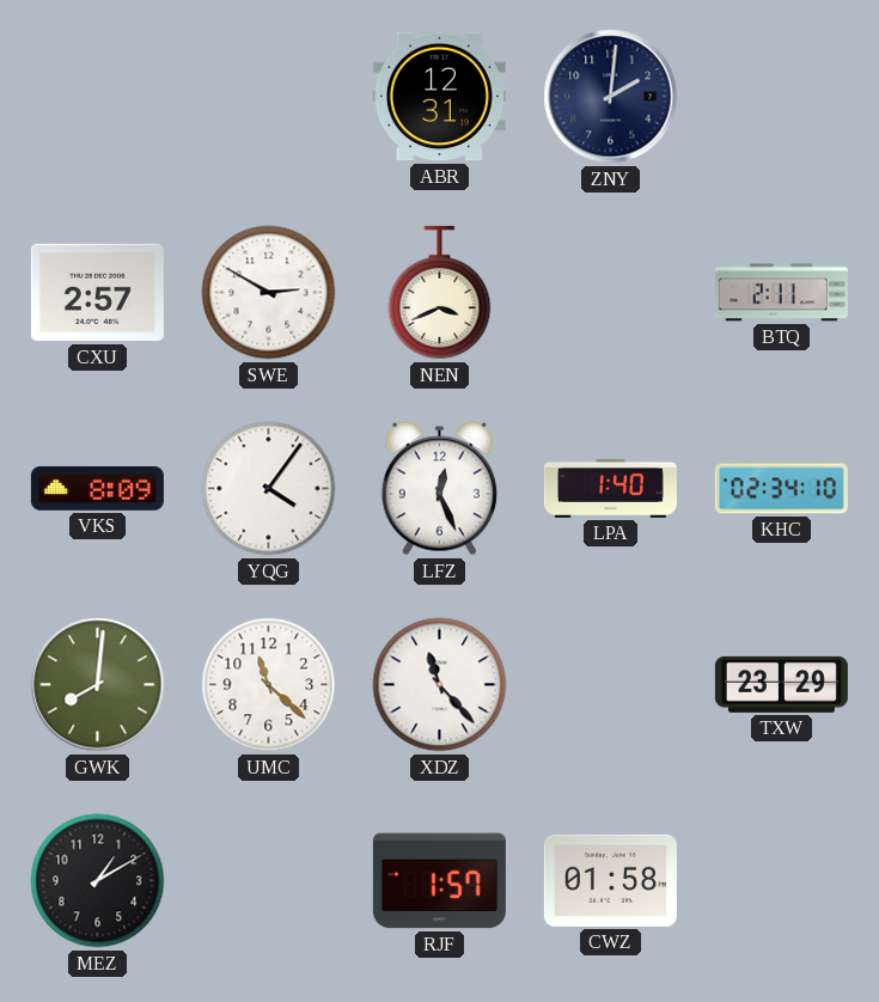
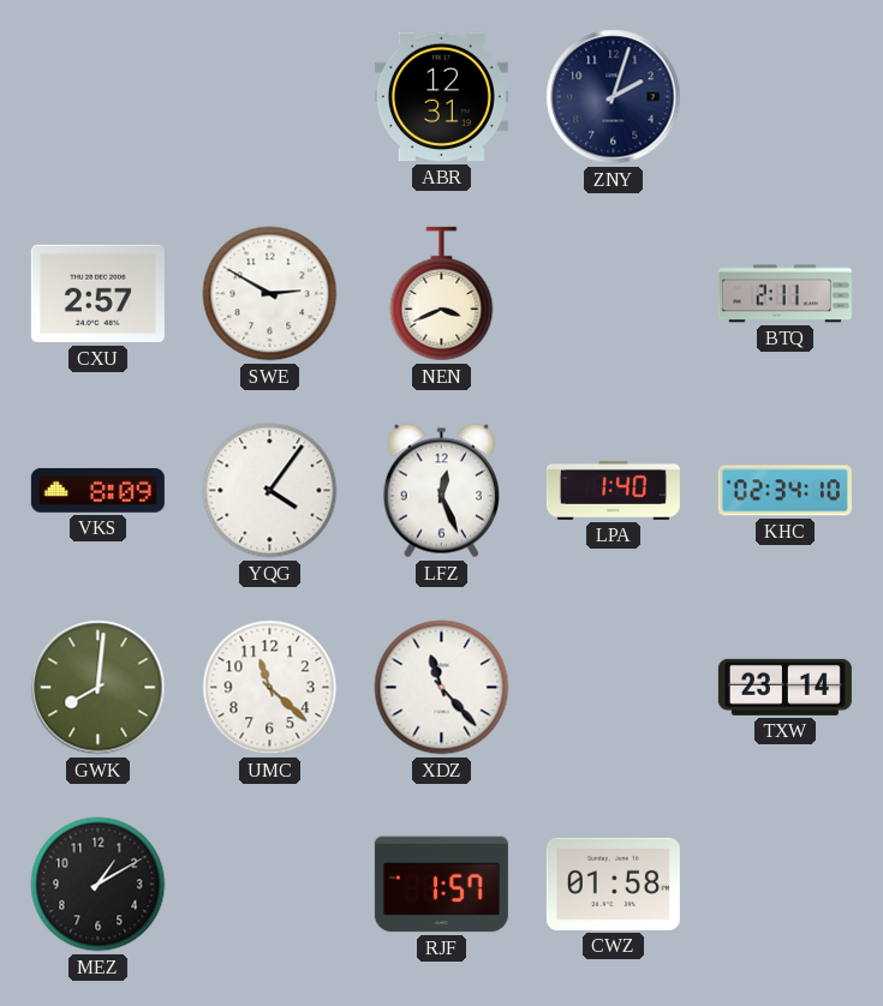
ZNY: 2:01 -> 2:03 (614, 97)
TXW: 23:29 -> 23:14 (784, 687)
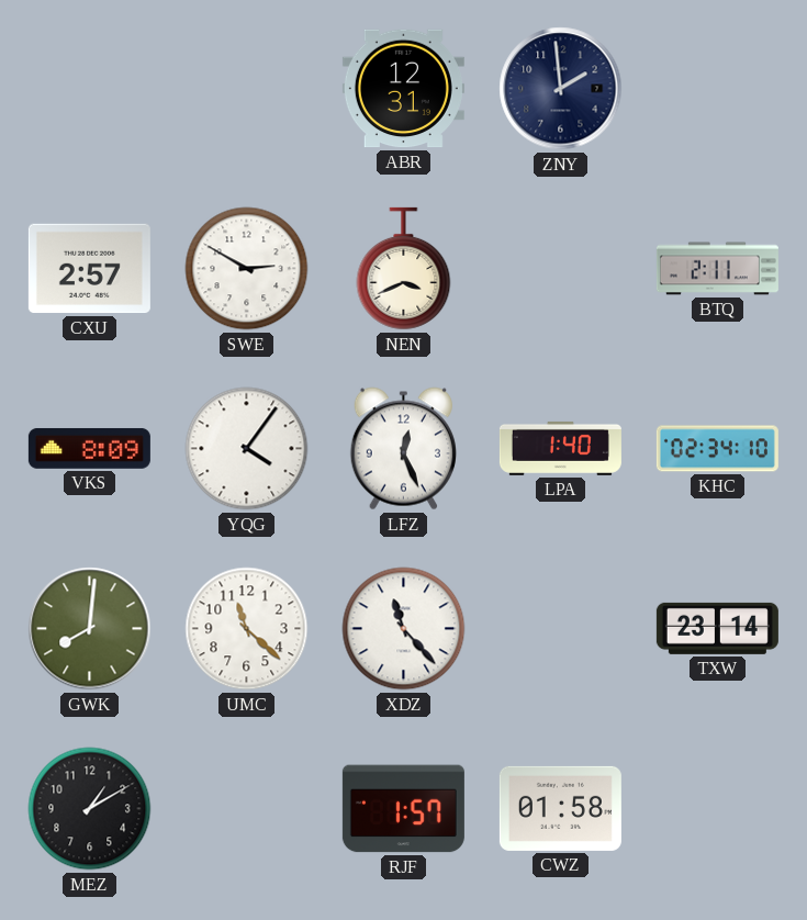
ZNY: 2:03 -> 1:59 (561, 89)
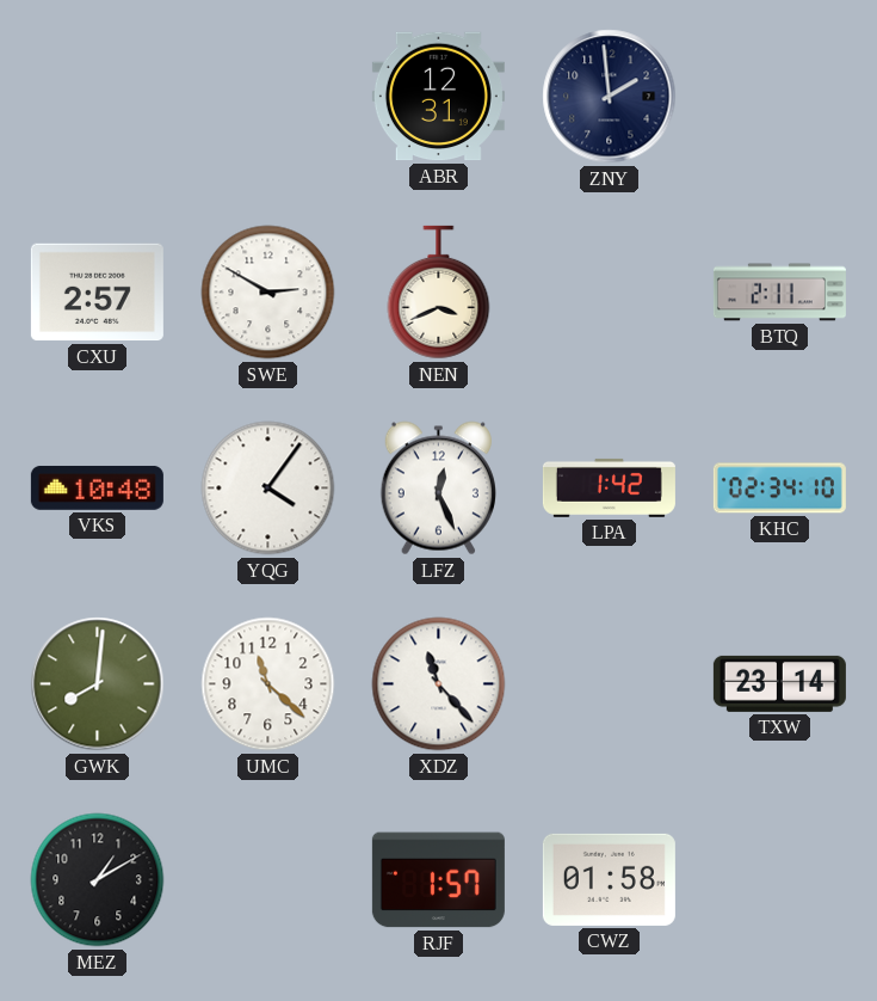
VKS: 8:09 -> 10:48 (97, 487)
LPA: 1:40 -> 1:42 (609, 487)
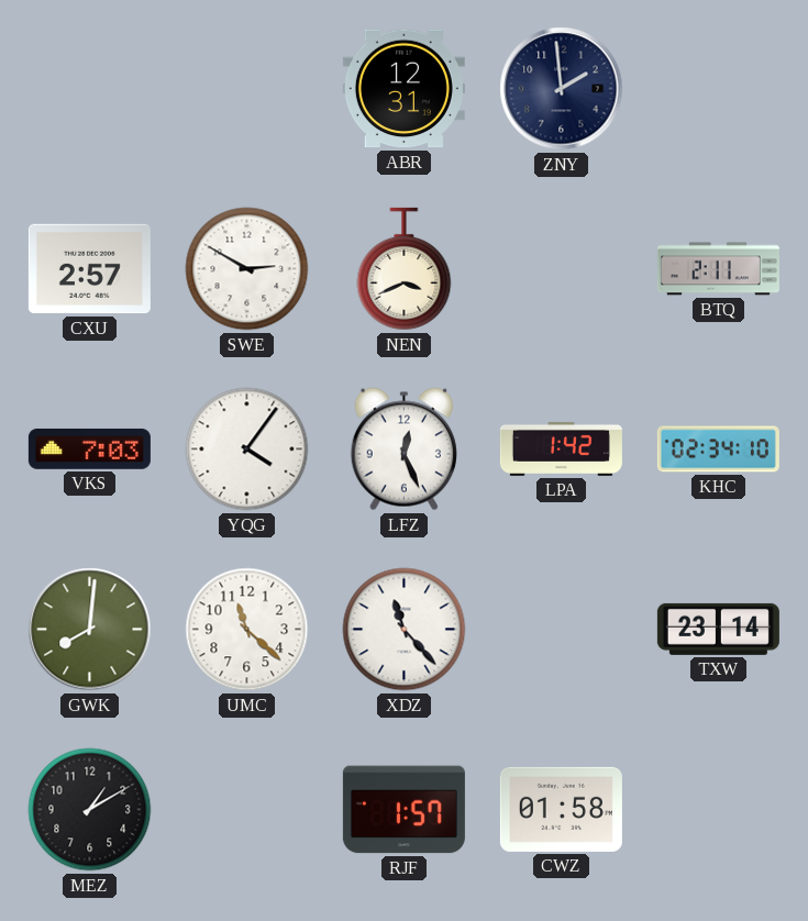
VKS: 10:48 -> 7:03 (89, 448)
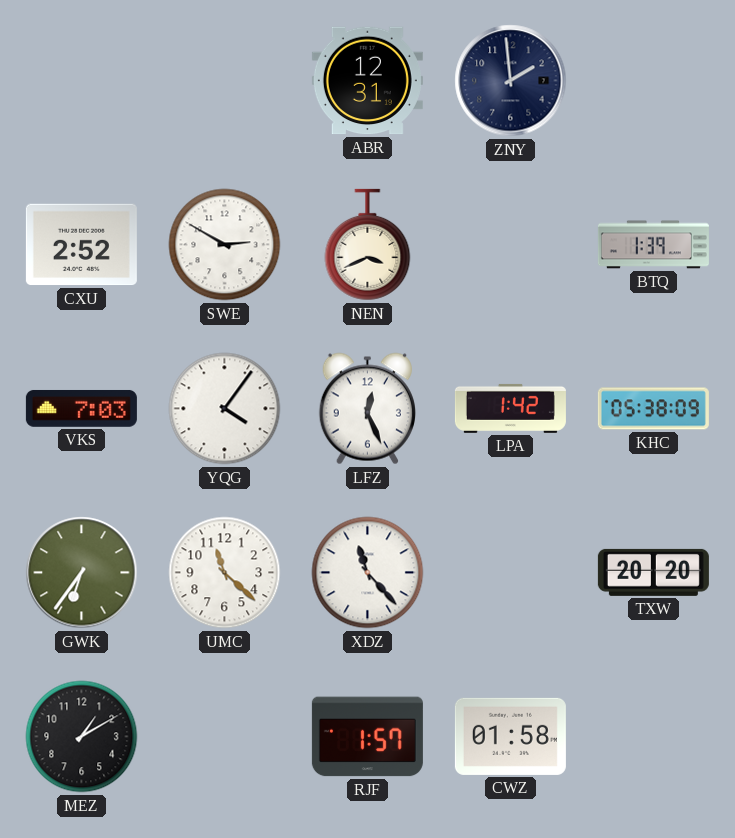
CXU: 2:57 -> 2:52 (81, 245)
BTQ: 2:11 -> 1:39 (653, 245)
KHC: 02:34 -> 05:38 (653, 409)
GWK: 8:01 -> 6:36 (82, 573)
TXW: 23:14 -> 20:20 (653, 572)
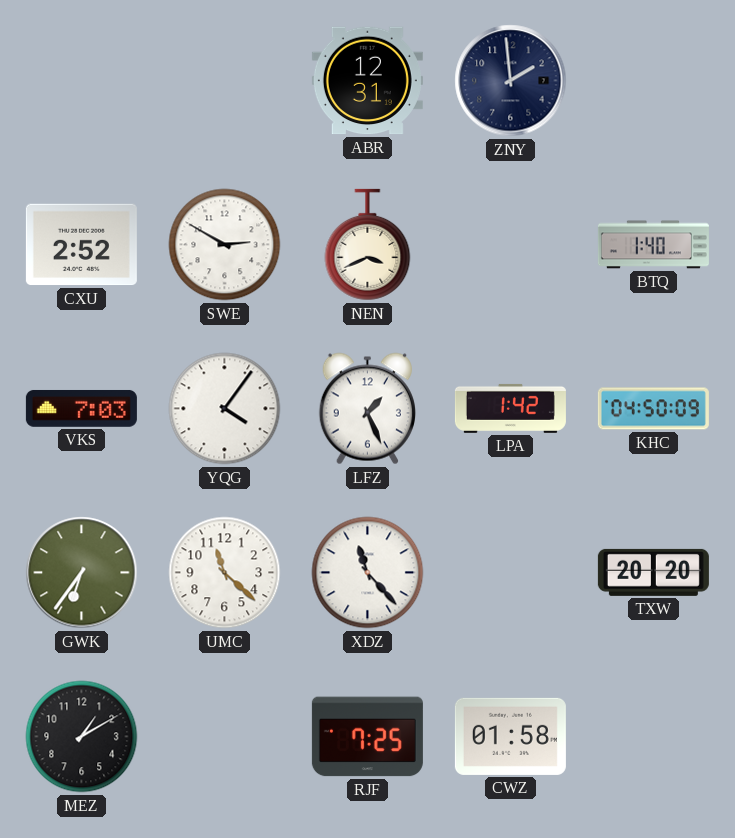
BTQ: 1:39 -> 1:40 (653, 245)
LFZ: 12:26 -> 1:26 (367, 409)
KHC: 05:38 -> 04:50 (653, 409)
RJF: 1:57 -> 7:25 (367, 737)
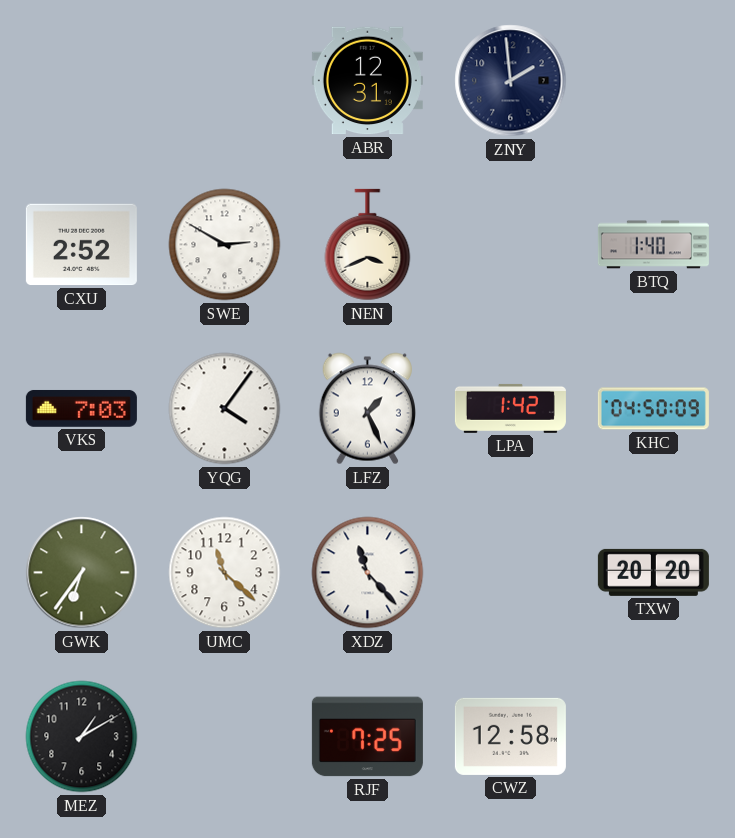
CWZ: 01:58 -> 12:58 (510, 736)
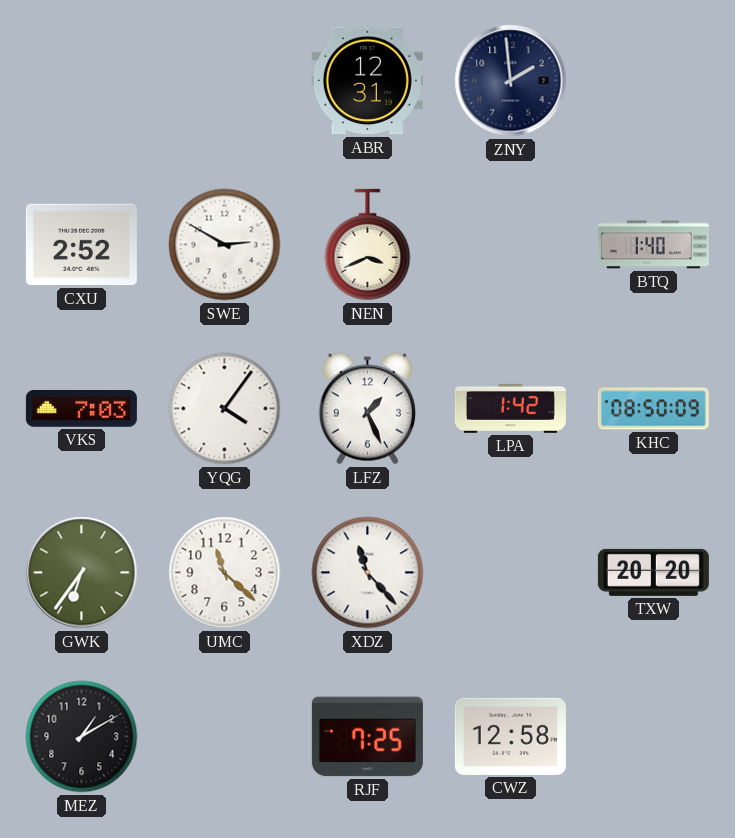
KHC: 04:50 -> 08:50 (653, 409)
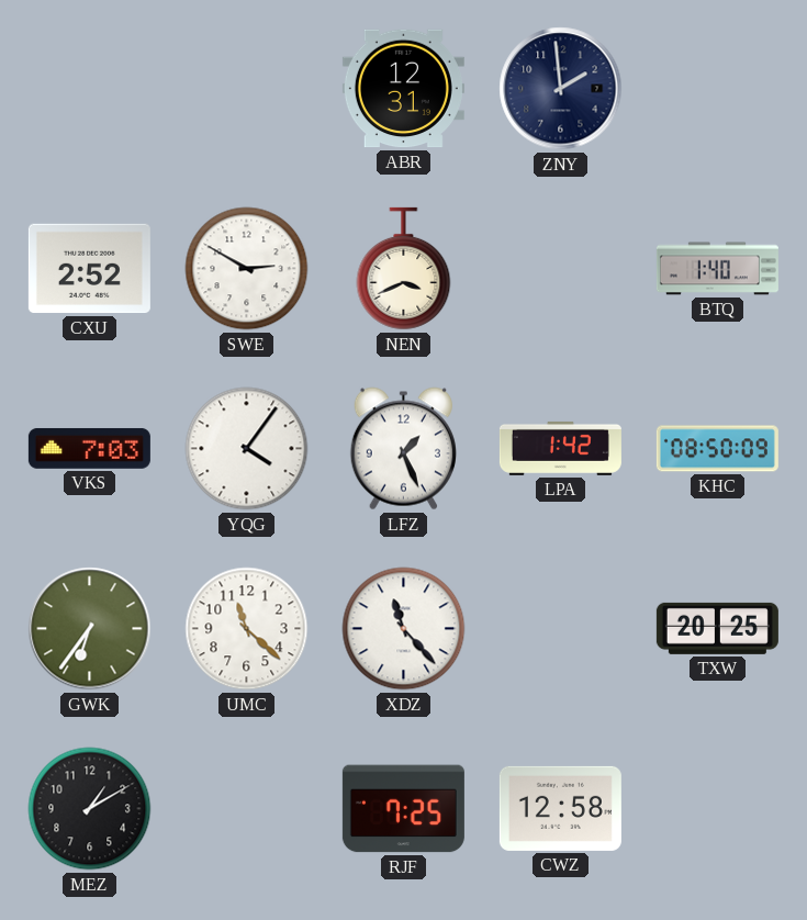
TXW: 20:20 -> 20:25 (717, 628)
